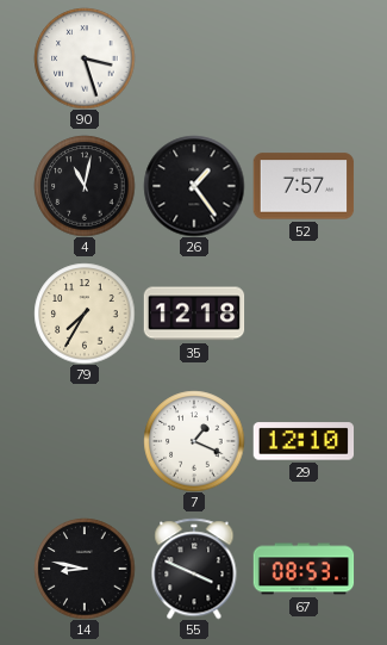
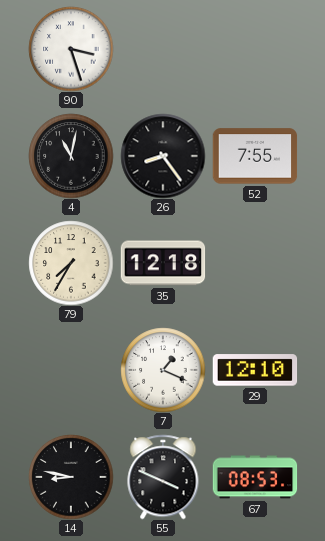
26: 1:24 -> 8:24 (163, 156)
52: 7:57 -> 7:55 (255, 156)
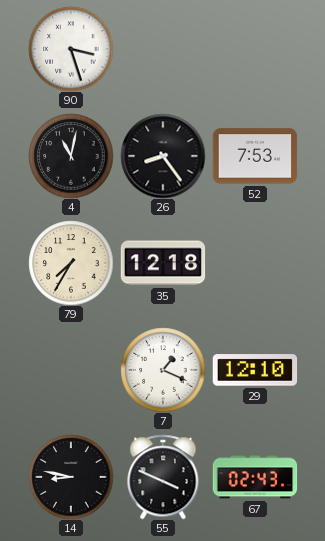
52: 7:55 -> 7:53 (255, 156)
67: 08:53 -> 02:43 (255, 477)
